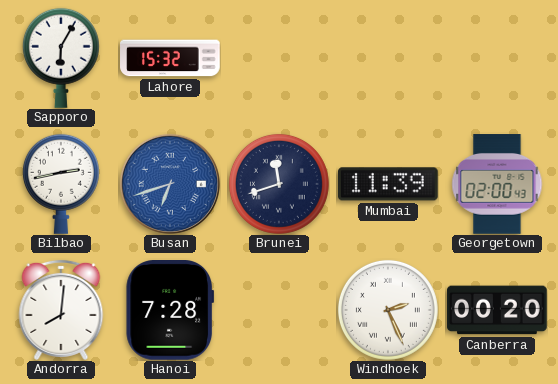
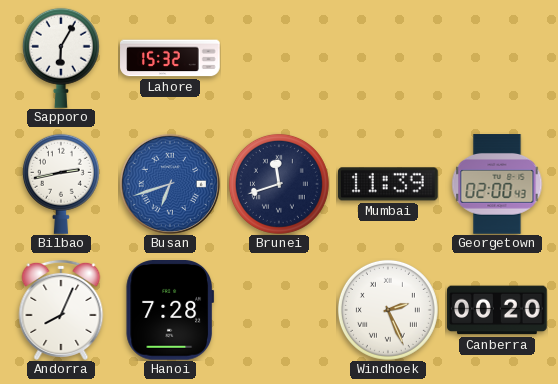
Andorra: 8:01 -> 8:04 (61, 310)
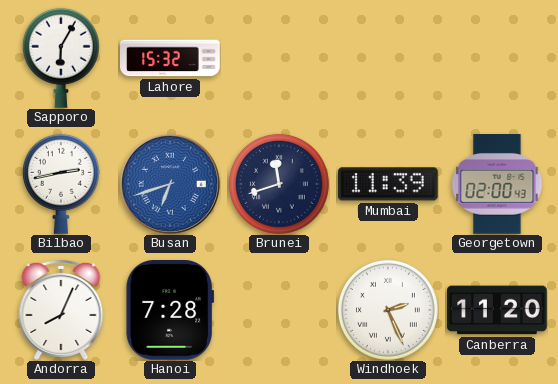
Canberra: 00:20 -> 11:20 (497, 310)
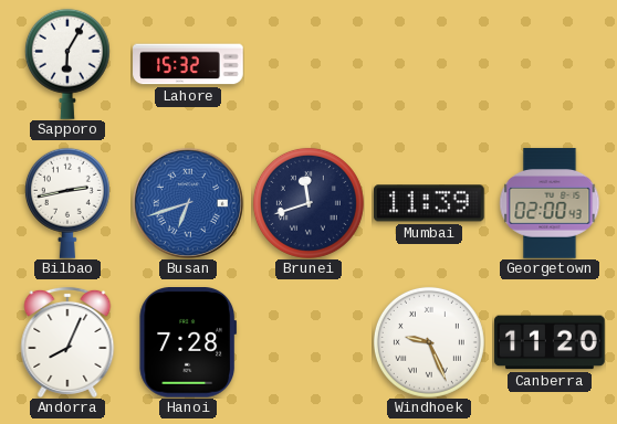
Windhoek: 2:26 -> 9:26 (429, 342)
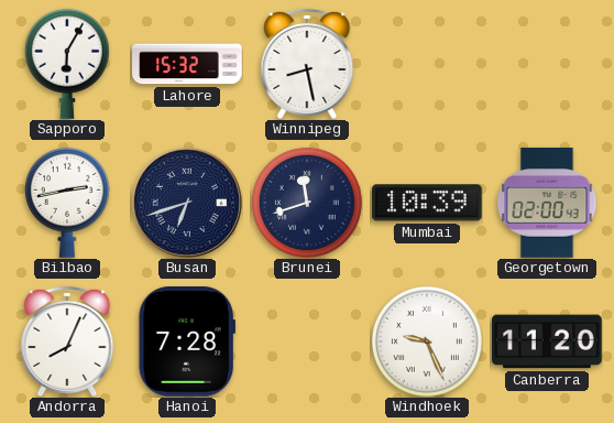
Winnipeg: none -> 8:28 (307, 64)
Busan dial: blue -> navy (187, 203)
Mumbai: 11:39 -> 10:39 (428, 203)
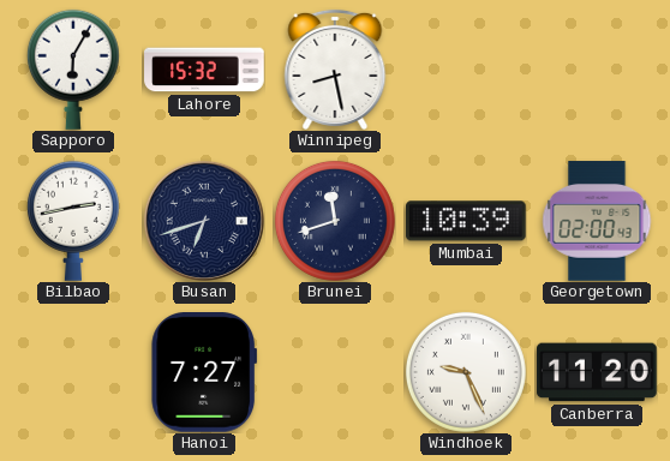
Andorra: 8:04 -> none (67, 341)
Hanoi: 7:28 -> 7:27 (204, 373)
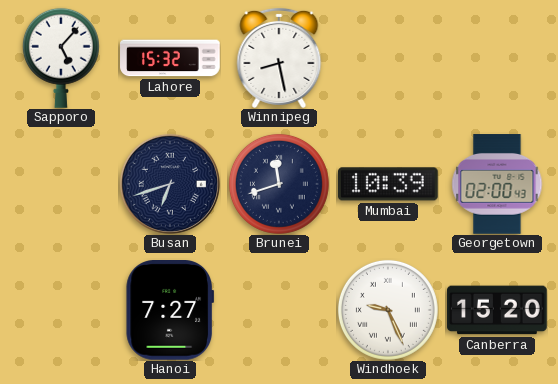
Sapporo: 6:05 -> 5:07 (61, 58)
Bilbao: 2:43 -> none (73, 221)
Canberra: 11:20 -> 15:20 (497, 310)
